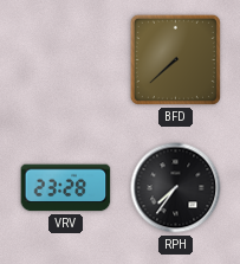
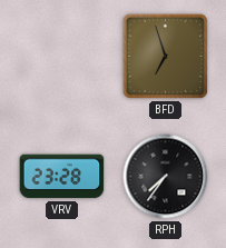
BFD: 7:38 -> 6:57 (165, 56)
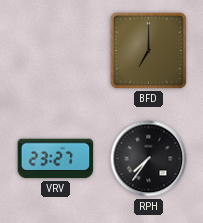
BFD: 6:57 -> 7:00 (148, 50)
VRV: 23:28 -> 23:27 (56, 159)
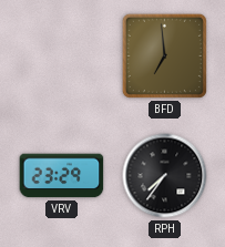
BFD: 7:00 -> 6:59 (164, 55)
VRV: 23:27 -> 23:29 (62, 176)
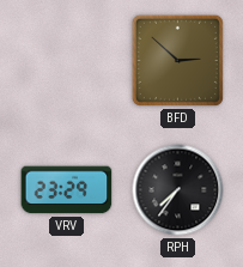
BFD: 6:59 -> 2:52 (177, 60)
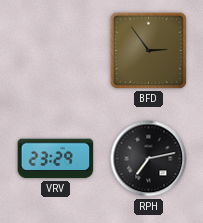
BFD: 2:52 -> 2:54 (148, 50)
RPH: 7:36 -> 7:13 (149, 159)
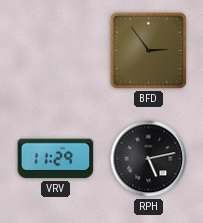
VRV: 23:29 -> 11:29 (56, 159)
RPH: 7:13 -> 5:13 (149, 159)
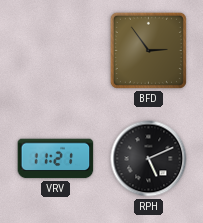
VRV: 11:29 -> 11:21 (56, 159)
RPH: 5:13 -> 5:11 (149, 159)
